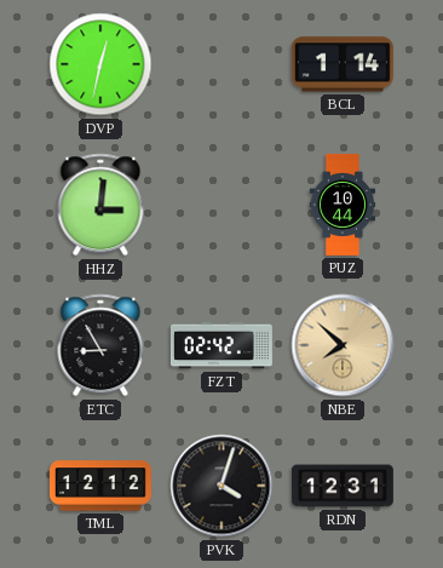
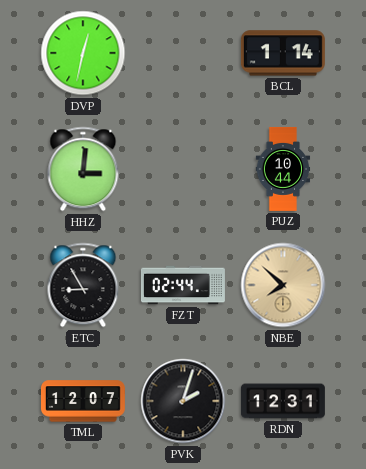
FZT: 02:42 -> 02:44 (183, 285)
TML: 12:12 -> 12:07 (83, 401)
PVK: 4:03 -> 2:03 (183, 401)
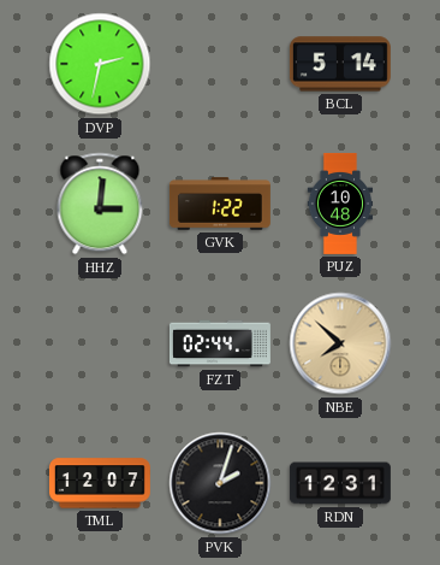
DVP: 12:32 -> 2:32 (100, 64)
BCL: 1:14 -> 5:14 (340, 64)
GVK: none -> 1:22 (220, 204)
PUZ: 10:44 -> 10:48 (340, 204)
ETC: 8:55 -> none (83, 285)
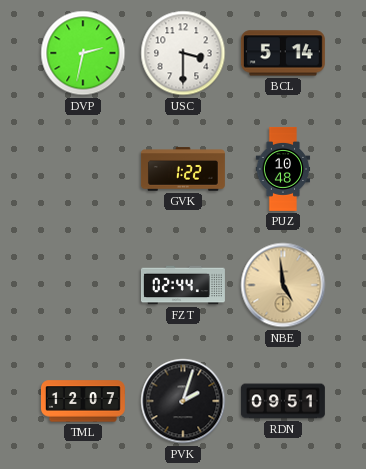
USC: none -> 3:30 (183, 53)
HHZ: 3:01 -> none (100, 204)
NBE: 7:52 -> 4:59 (283, 285)
RDN: 12:31 -> 09:51 (283, 401)
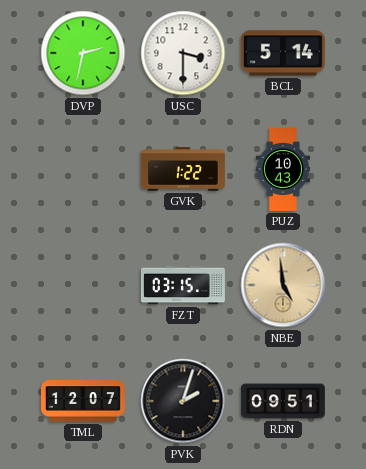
PUZ: 10:48 -> 10:43 (283, 169)
FZT: 02:44 -> 03:15 (183, 285)
